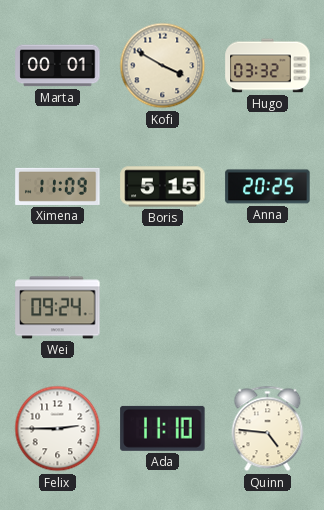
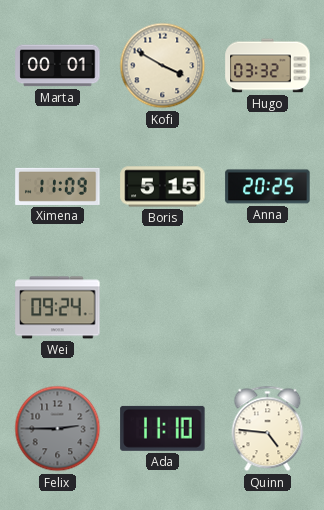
Felix dial: white -> grey (58, 429)
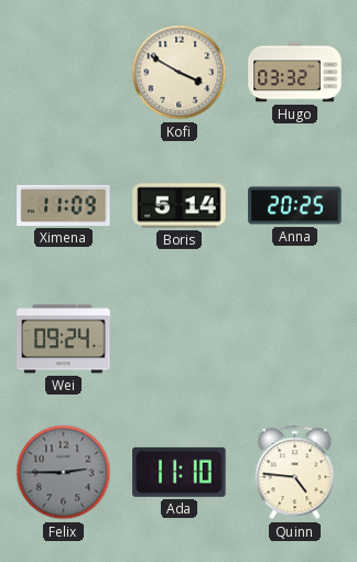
Marta: 00:01 -> none (58, 66)
Boris: 5:15 -> 5:14 (180, 206)
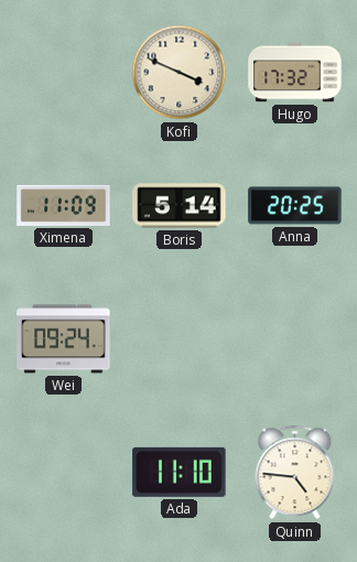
Kofi: 3:50 -> 3:49 (180, 73)
Hugo: 03:32 -> 17:32 (295, 73)
Felix: 2:45 -> none (64, 473)
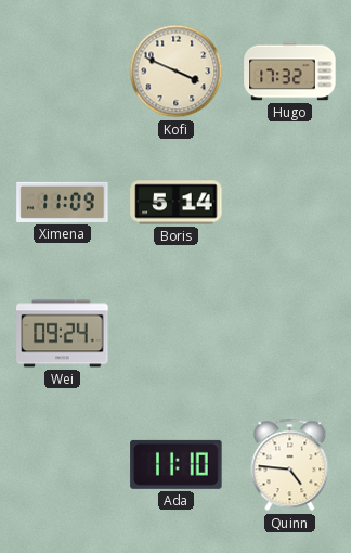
Anna: 20:25 -> none (295, 206)
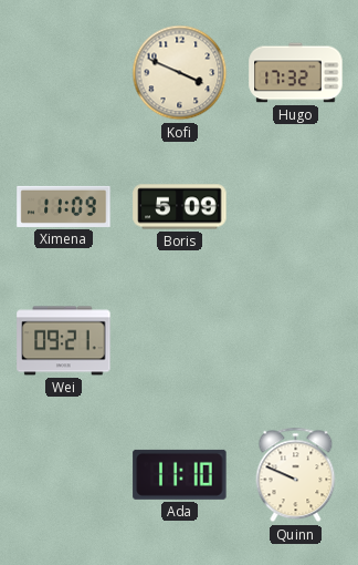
Boris: 5:14 -> 5:09 (180, 207)
Wei: 09:24 -> 09:21 (64, 341)
Quinn: 4:46 -> 9:49 (296, 475)
